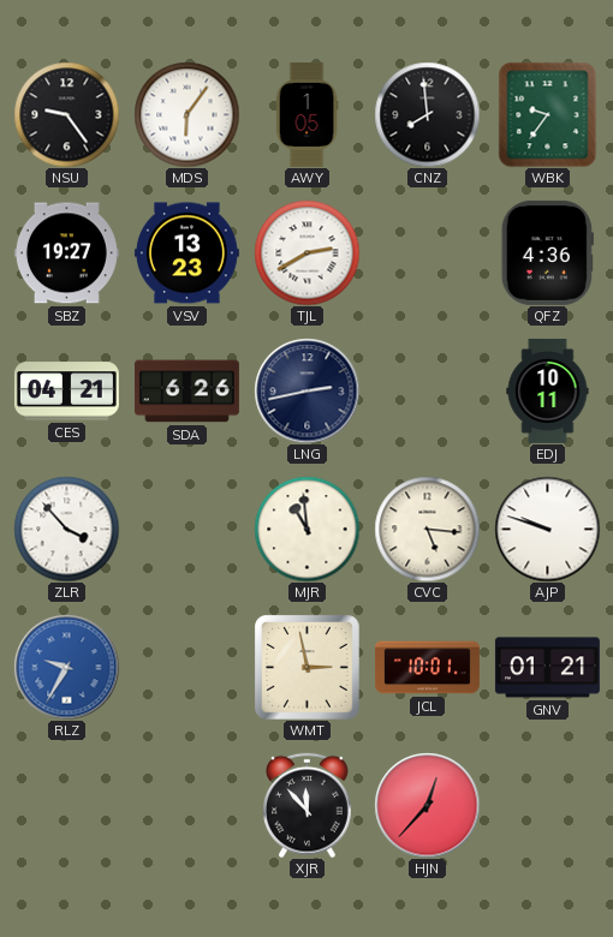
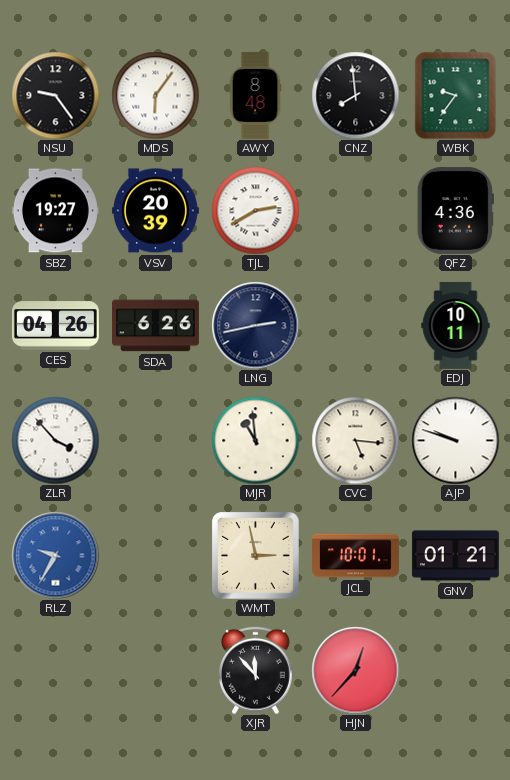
AWY: 1:05 -> 8:48 (255, 95)
VSV: 13:23 -> 20:39 (155, 211)
CES: 04:21 -> 04:26 (55, 326)
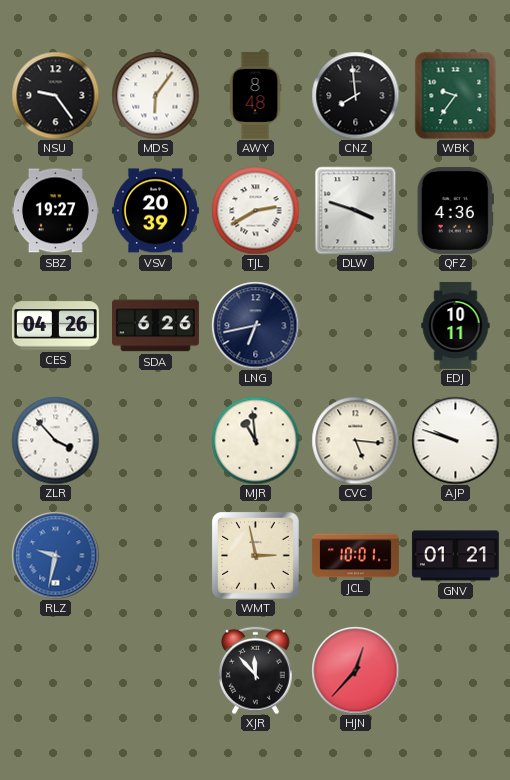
DLW: none -> 3:48 (356, 210)
LNG: 2:43 -> 6:43 (255, 325)
RLZ: 9:35 -> 9:32 (55, 555)
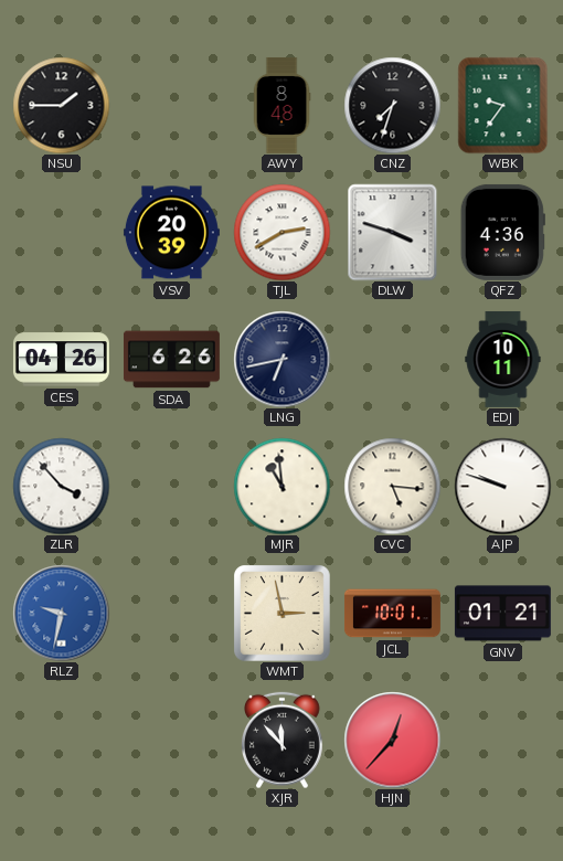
NSU: 9:24 -> 1:45 (61, 105)
MDS: 6:06 -> none (155, 95)
CNZ: 7:59 -> 7:33 (392, 105)
SBZ: 19:27 -> none (55, 211)
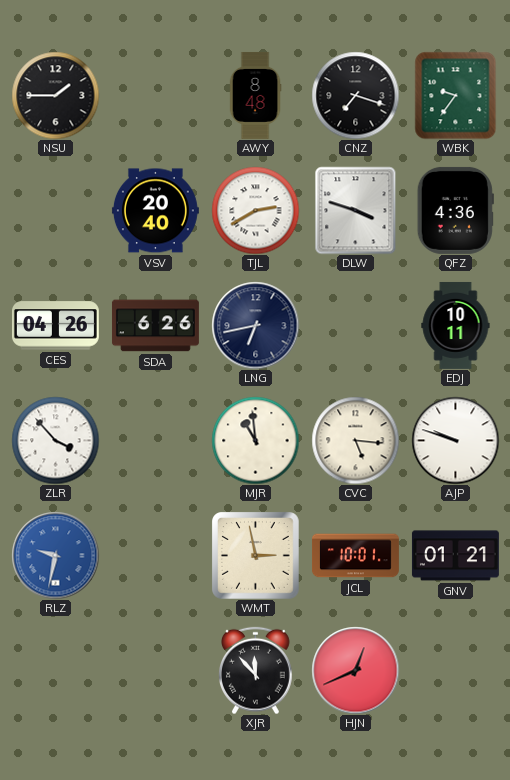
CNZ: 7:33 -> 7:18 (355, 95)
VSV: 20:39 -> 20:40 (155, 211)
HJN: 12:37 -> 12:41 (355, 670)
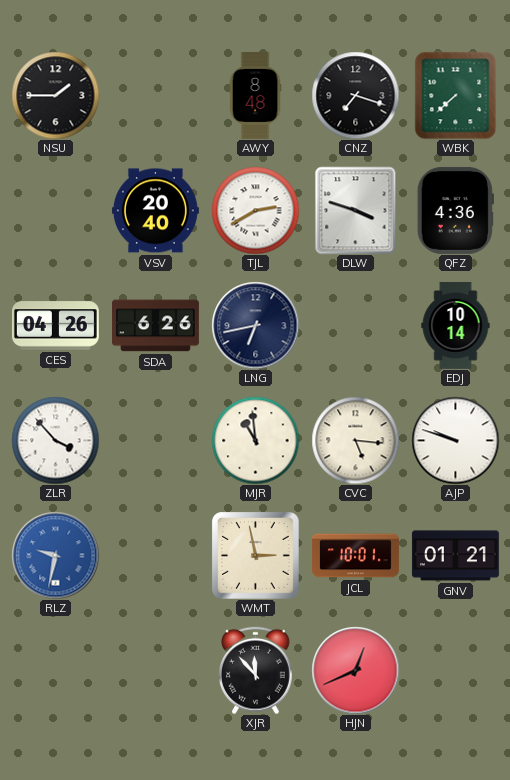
WBK: 9:36 -> 7:38 (456, 95)
EDJ: 10:11 -> 10:14 (456, 325)
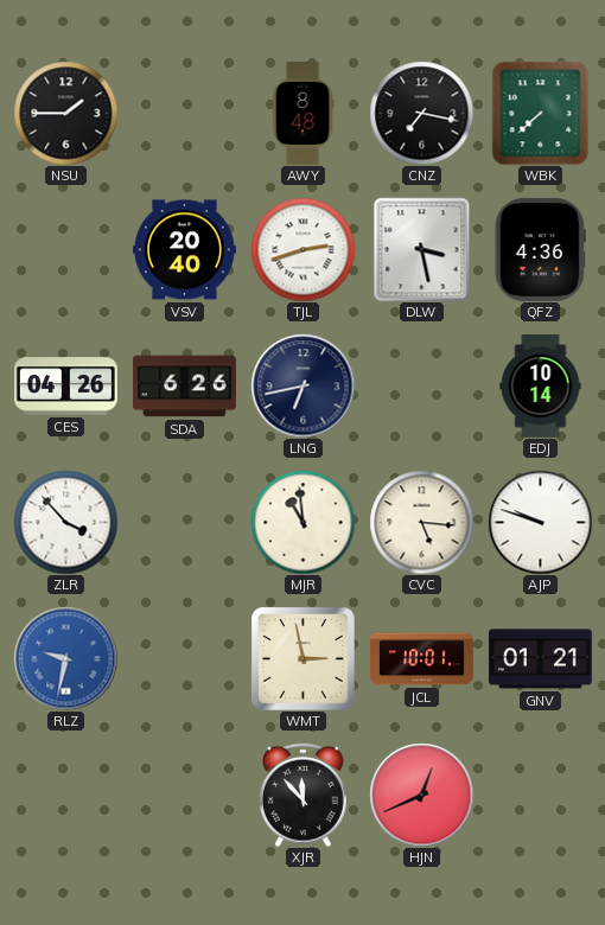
CNZ: 7:18 -> 7:17 (421, 113)
TJL: 2:40 -> 2:42 (302, 249)
DLW: 3:48 -> 3:28 (422, 249)
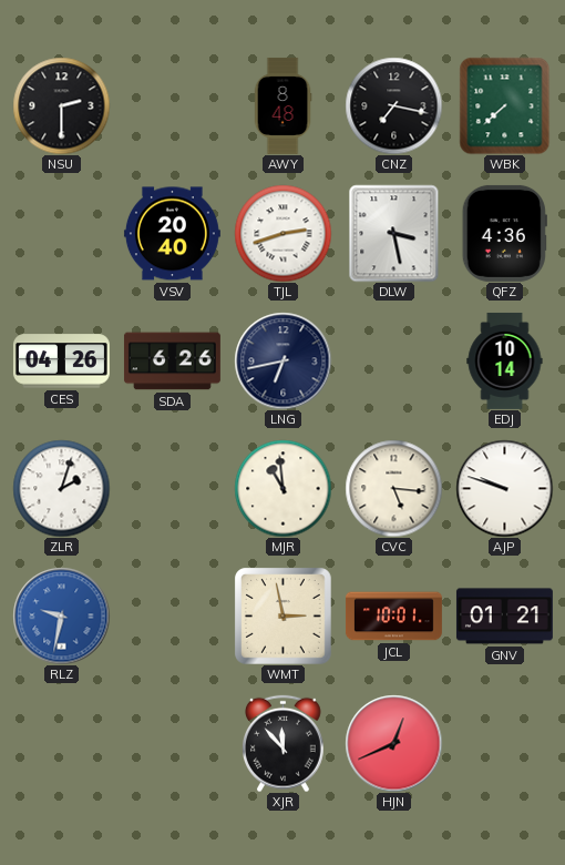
NSU: 1:45 -> 2:30 (61, 105)
ZLR: 3:53 -> 2:03 (61, 488)
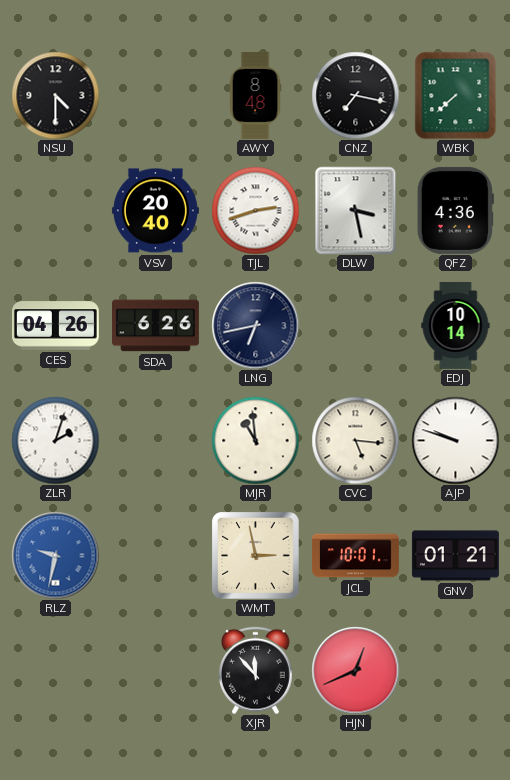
NSU: 2:30 -> 4:30 (55, 95)
